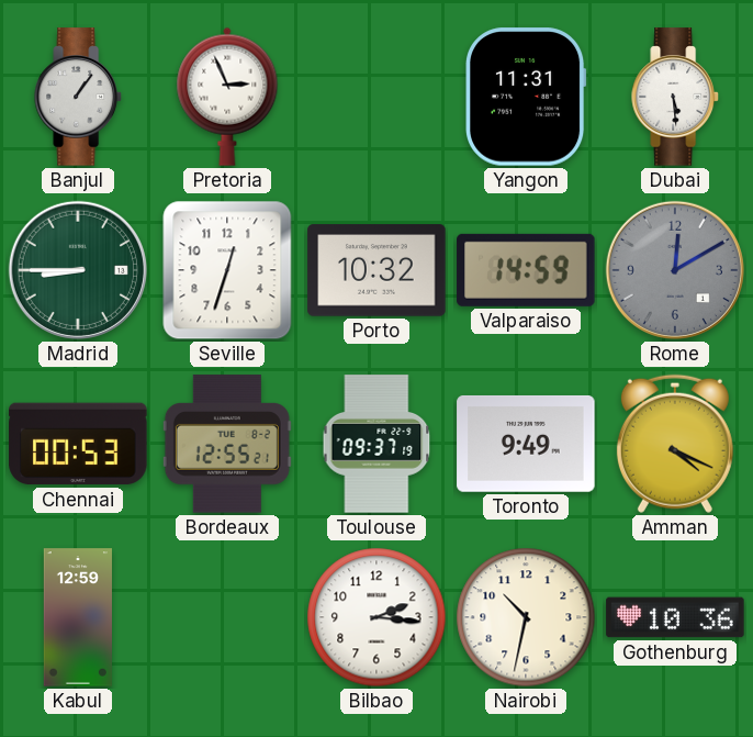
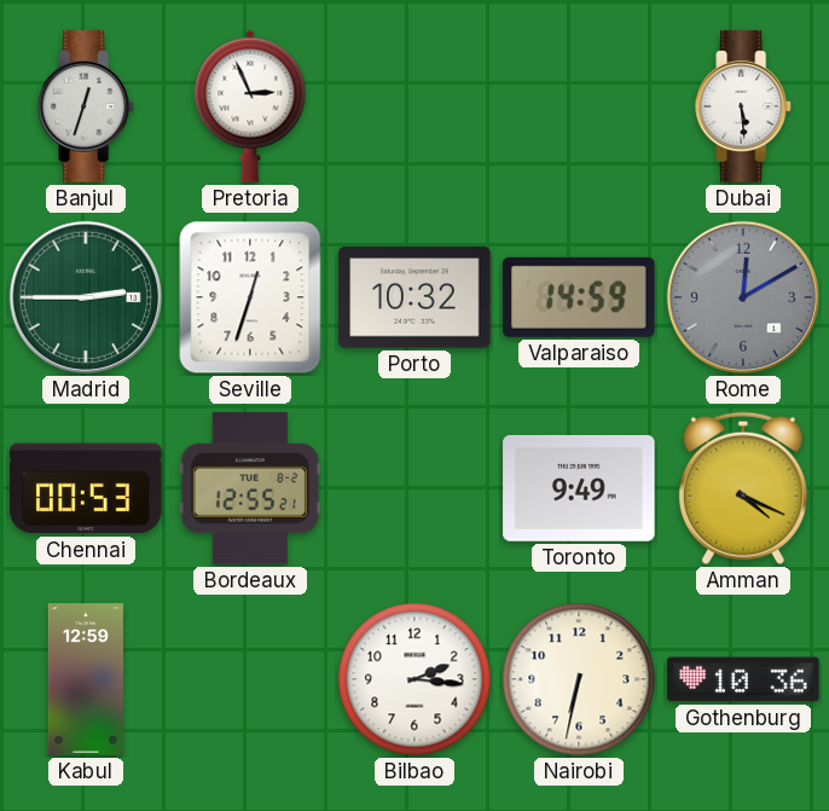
Banjul: 1:06 -> 12:33 (86, 106)
Yangon: 11:31 -> none (527, 97)
Madrid: 8:45 -> 2:45 (86, 297)
Toulouse: 09:37 -> none (376, 444)
Nairobi: 10:32 -> 6:32 (579, 679)
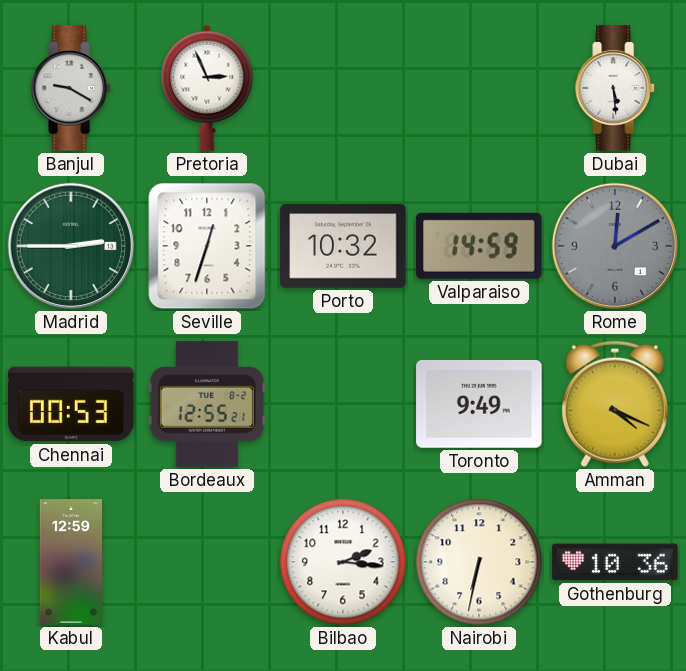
Banjul: 12:33 -> 9:20 (71, 88)
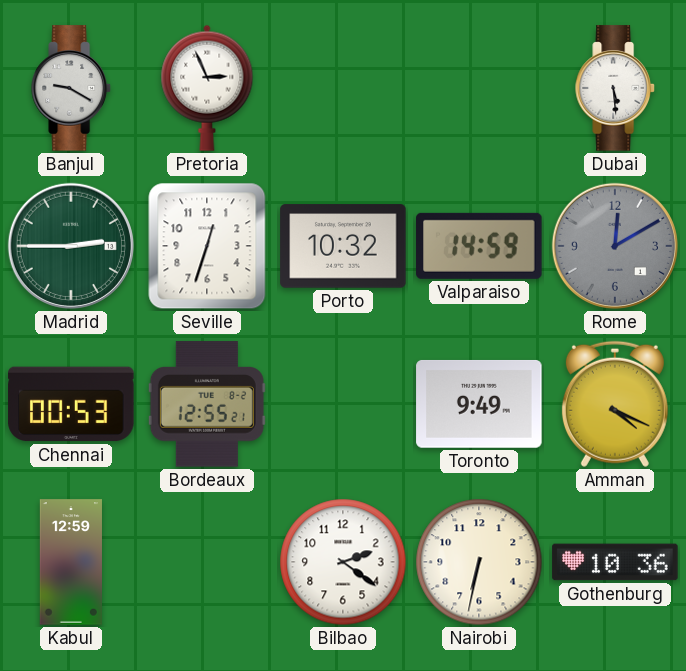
Bilbao: 2:16 -> 2:21 (343, 562)
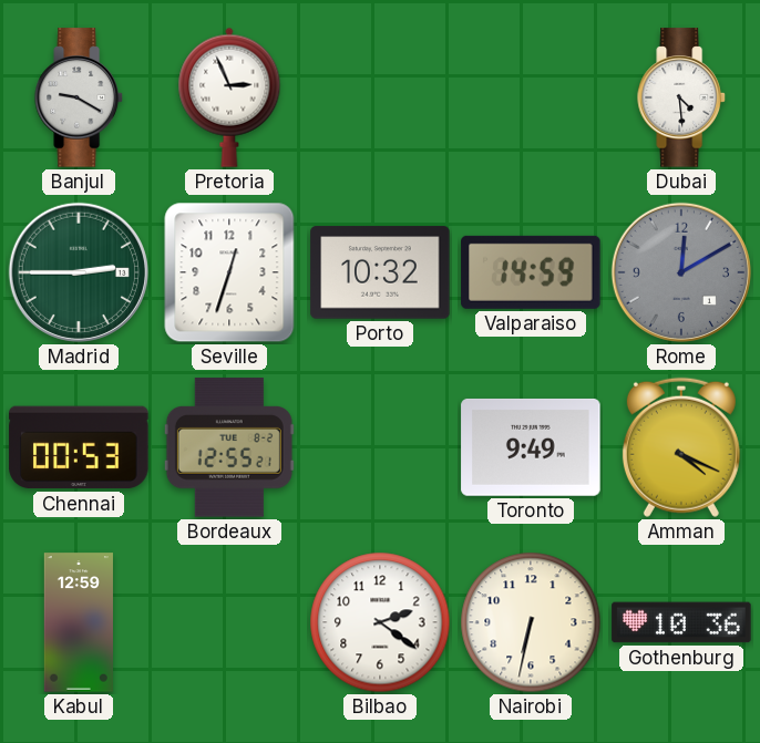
Dubai: 5:29 -> 4:29 (681, 97)
